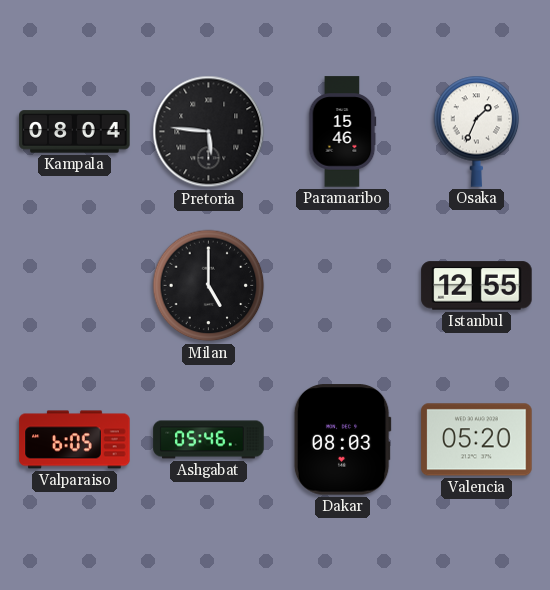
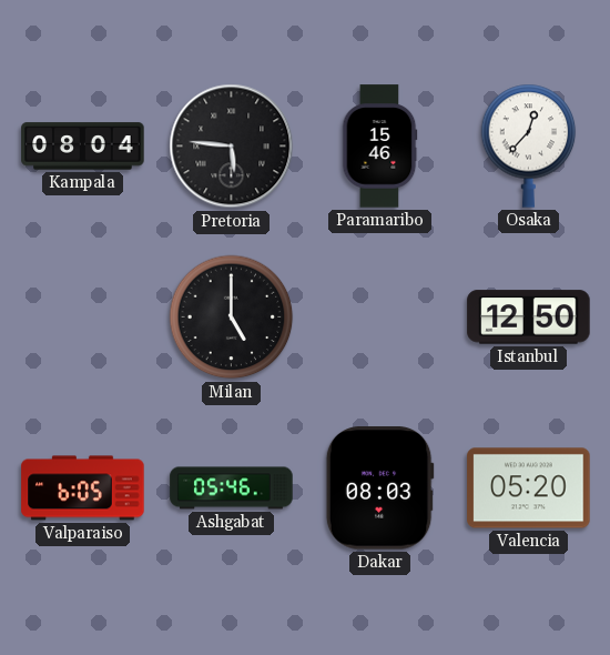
Osaka: 1:34 -> 12:37 (529, 145)
Istanbul: 12:55 -> 12:50 (529, 318)
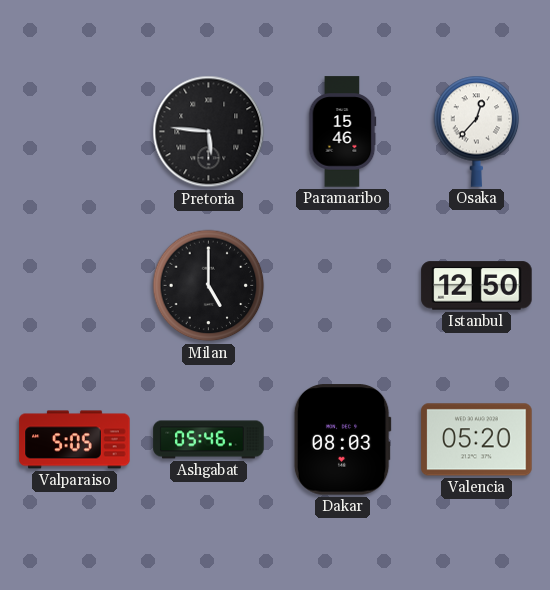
Kampala: 08:04 -> none (83, 147)
Valparaiso: 6:05 -> 5:05 (75, 440)
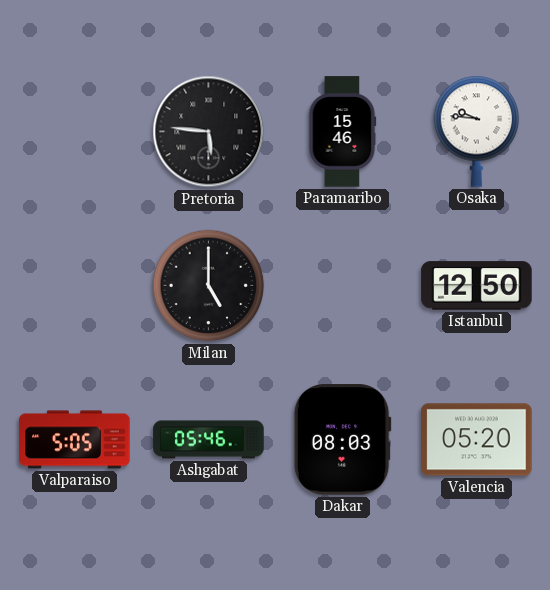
Osaka: 12:37 -> 9:46 (477, 131)
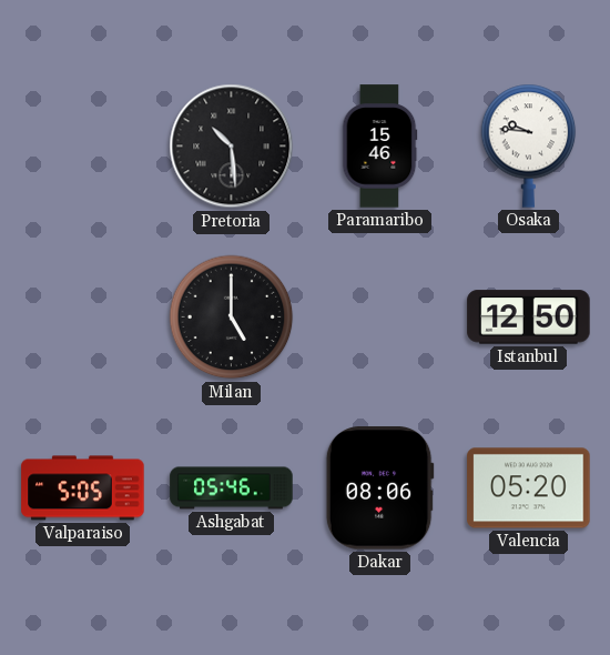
Pretoria: 5:46 -> 10:29 (232, 147)
Dakar: 08:03 -> 08:06 (379, 488)
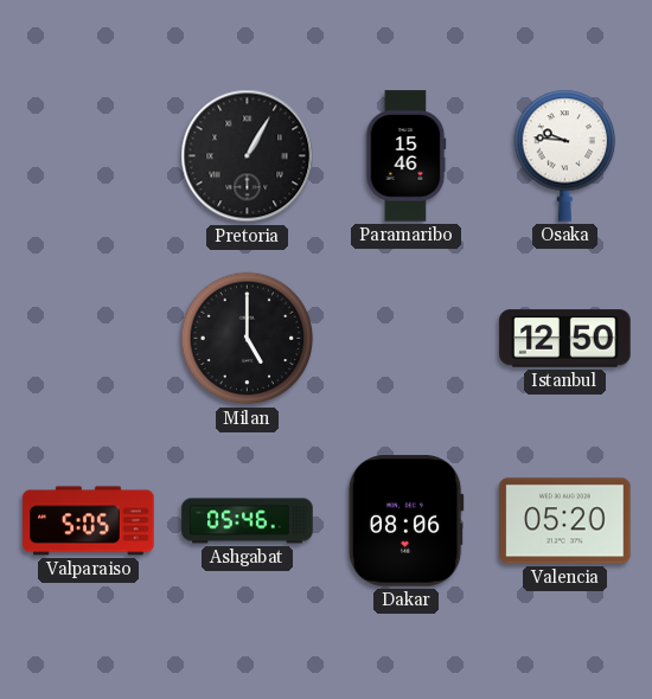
Pretoria: 10:29 -> 1:05 (248, 156)
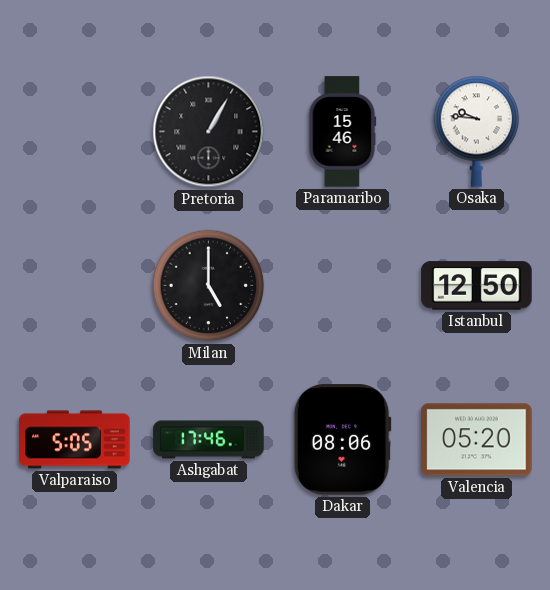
Ashgabat: 05:46 -> 17:46 (209, 440)
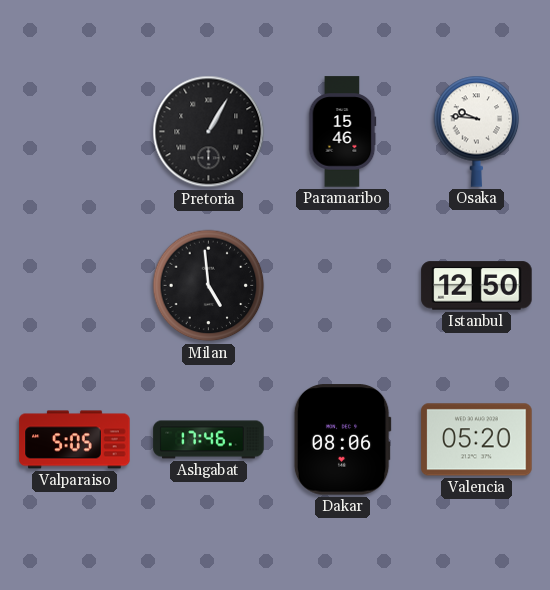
Milan: 5:00 -> 4:59 (209, 286)
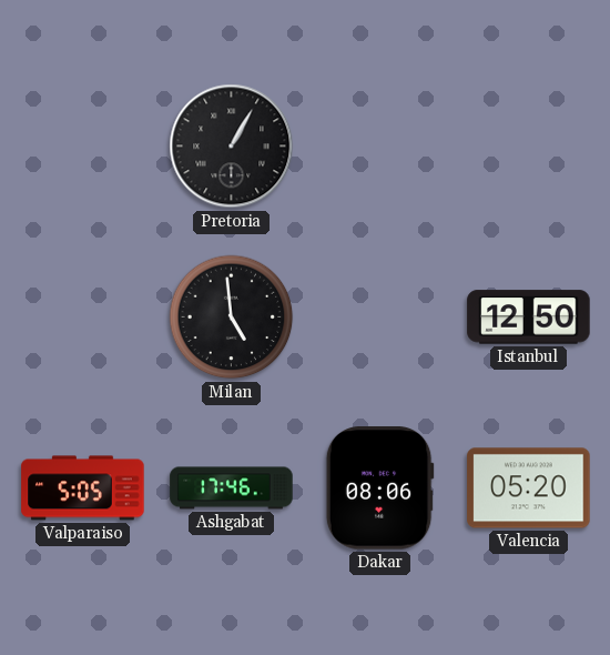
Paramaribo: 15:46 -> none (342, 132)
Osaka: 9:46 -> none (477, 131)
